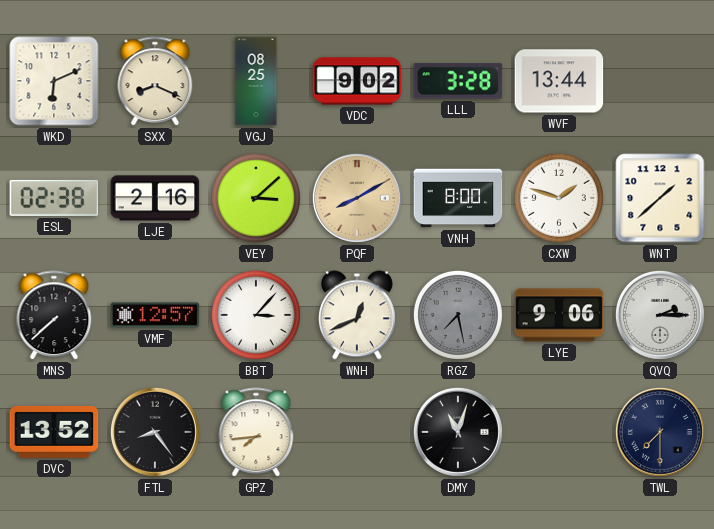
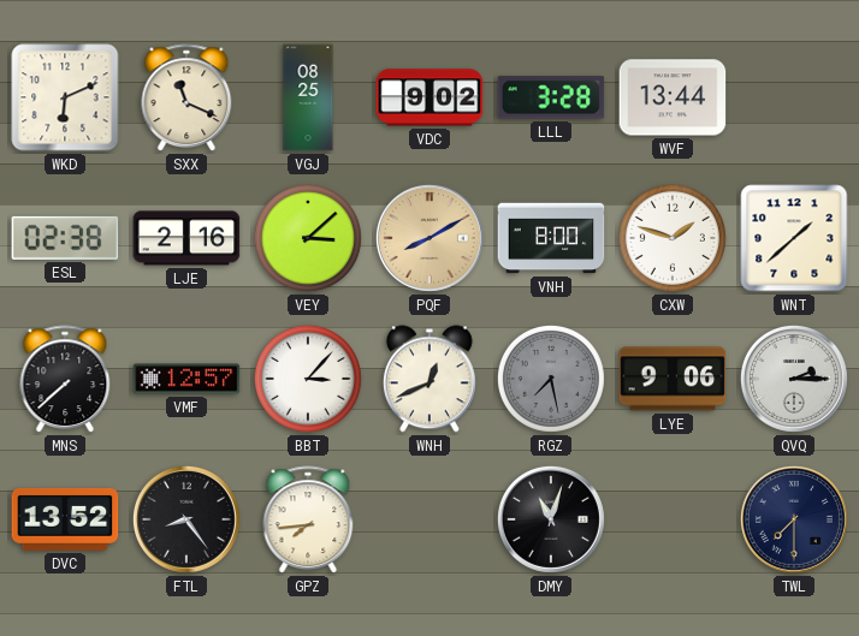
SXX: 8:19 -> 11:19 (186, 99)
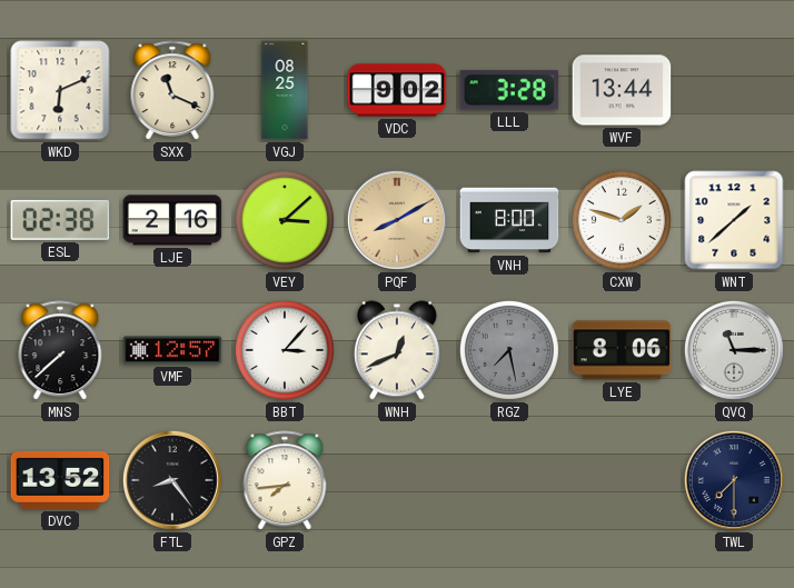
LYE: 9:06 -> 8:06 (622, 350)
QVQ: 2:15 -> 11:15 (734, 350)
DMY: 11:03 -> none (551, 519)
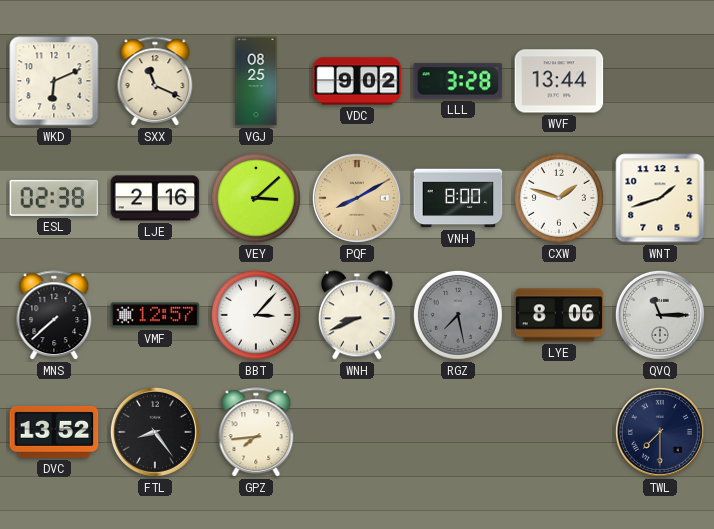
WNT: 1:38 -> 1:42 (660, 198)
WNH: 12:41 -> 8:41 (357, 315)
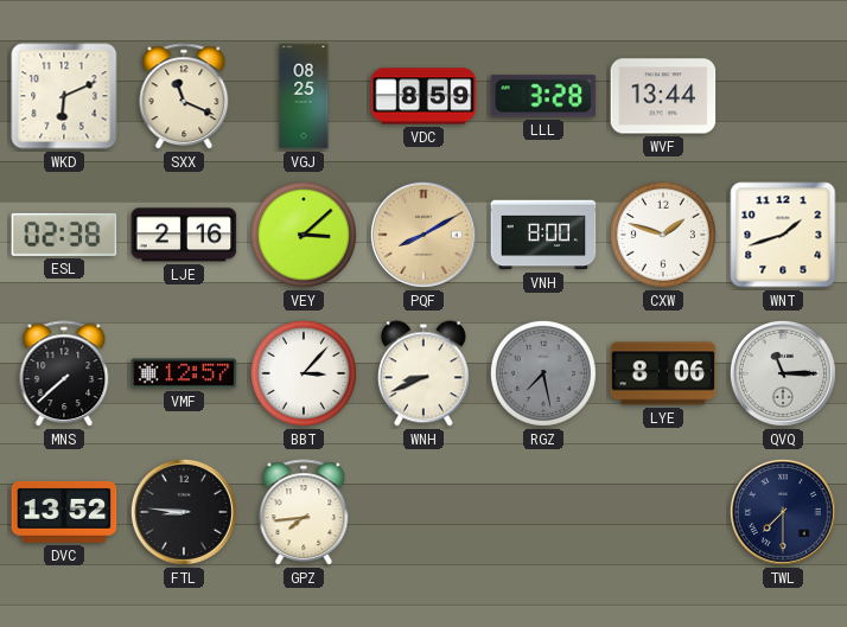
VDC: 9:02 -> 8:59 (423, 96)
FTL: 8:24 -> 8:46 (184, 512)
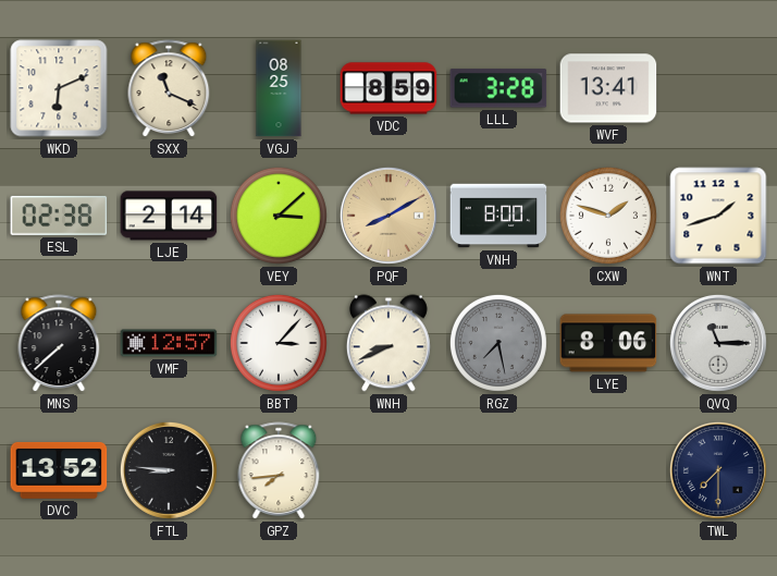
WVF: 13:44 -> 13:41 (608, 88)
LJE: 2:16 -> 2:14 (169, 216)
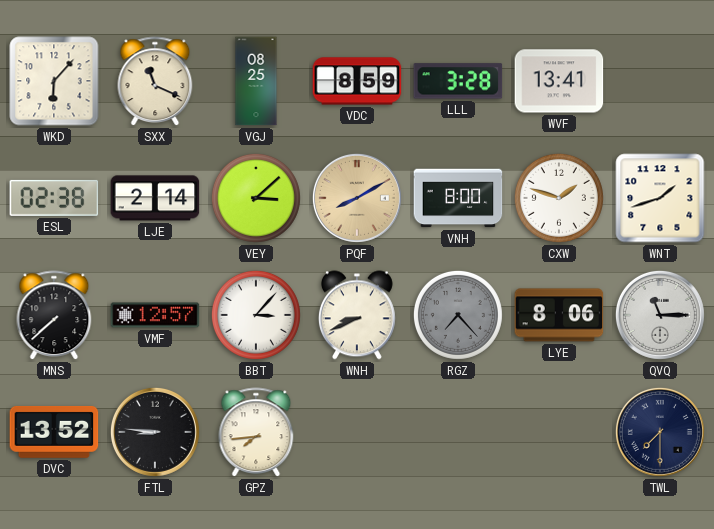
WKD: 6:11 -> 6:07 (54, 81)
RGZ: 7:28 -> 7:23 (458, 315)
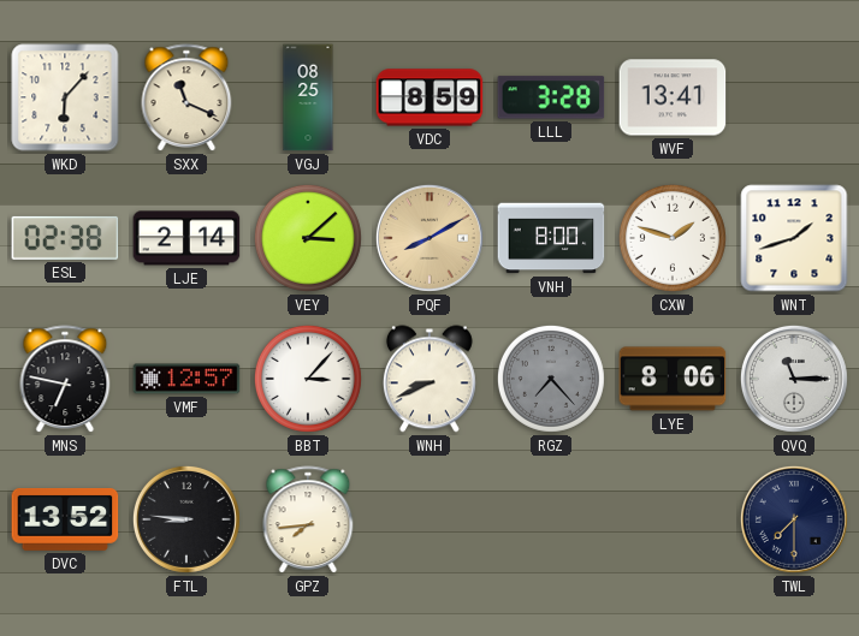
MNS: 7:38 -> 6:47 (65, 380)
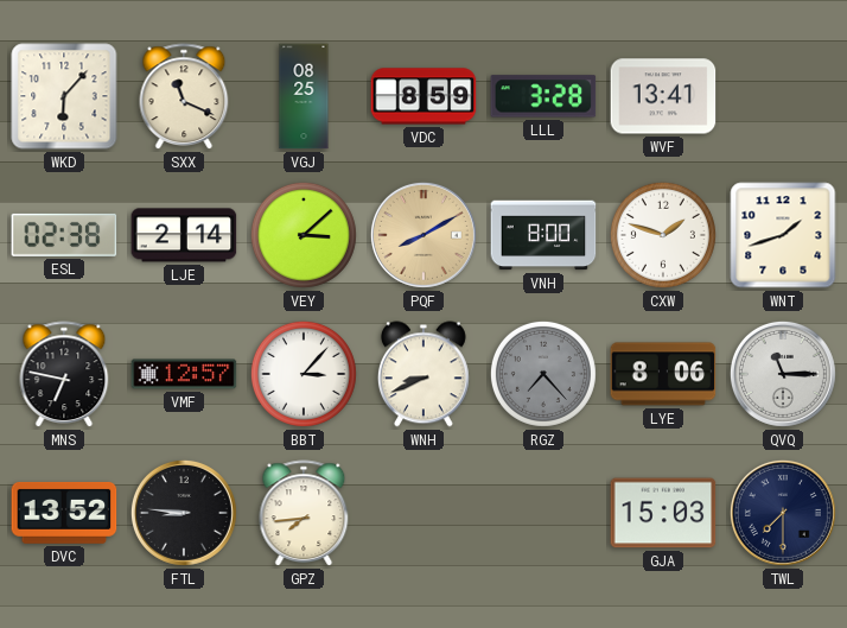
GJA: none -> 15:03 (663, 513)
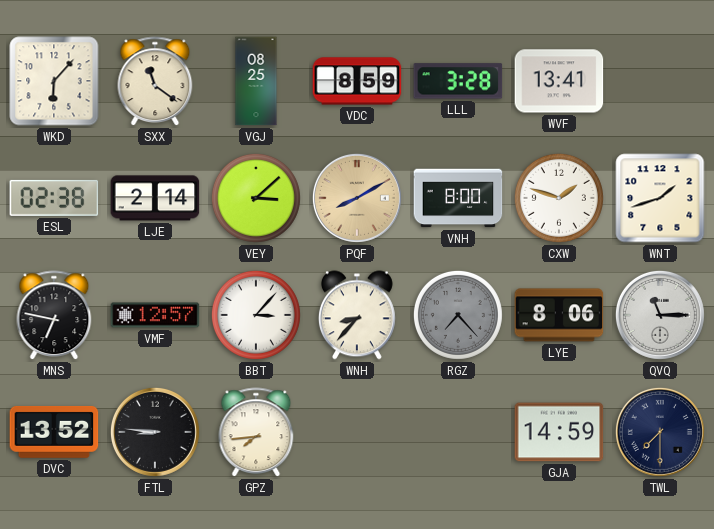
SXX: 11:19 -> 11:21 (155, 82)
WNH: 8:41 -> 8:37 (357, 315)
GJA: 15:03 -> 14:59 (559, 432)
